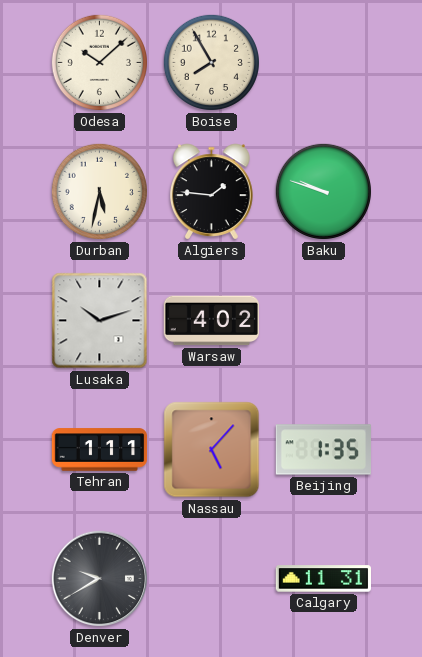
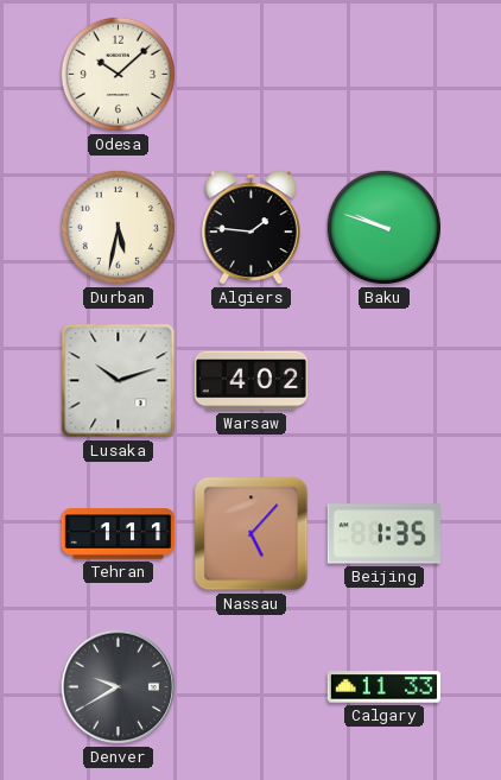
Boise: 7:55 -> none (211, 62)
Calgary: 11:31 -> 11:33 (383, 687)
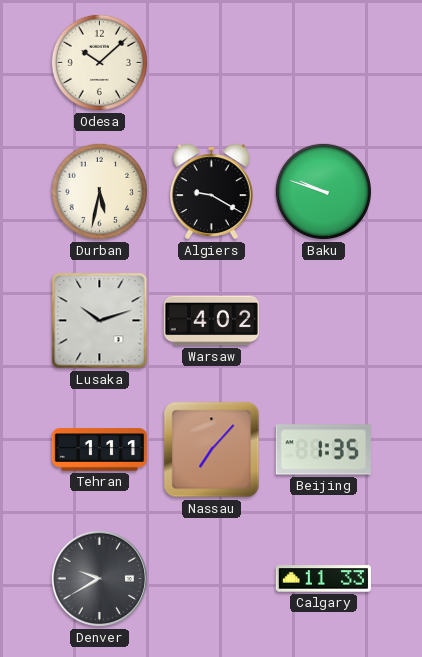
Algiers: 1:46 -> 9:20 (212, 192)
Nassau: 5:07 -> 7:07 (212, 450)
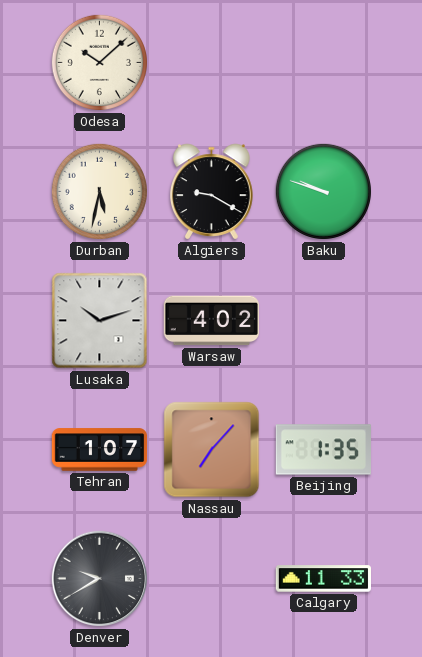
Tehran: 1:11 -> 1:07 (100, 450)
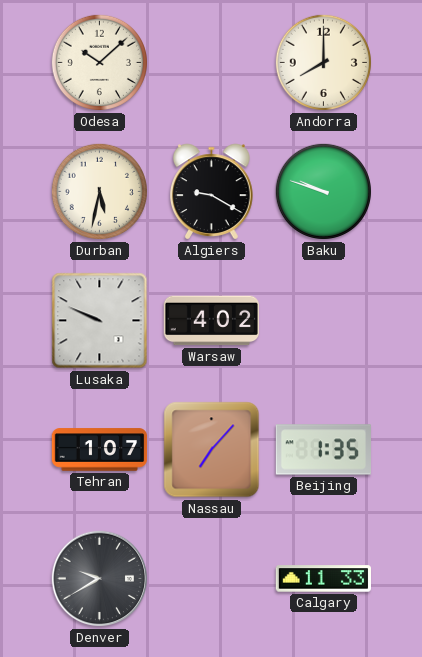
Andorra: none -> 8:00 (323, 62)
Lusaka: 10:12 -> 9:49 (100, 321)
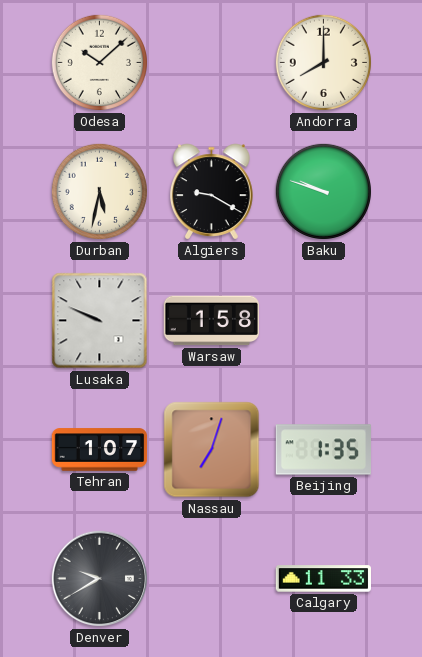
Warsaw: 4:02 -> 1:58 (211, 321)
Nassau: 7:07 -> 7:03 (212, 450)
